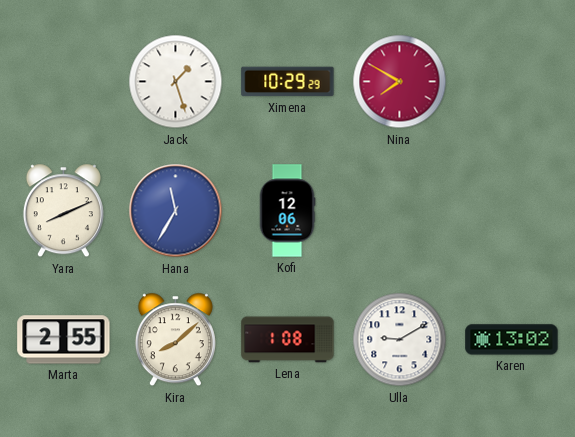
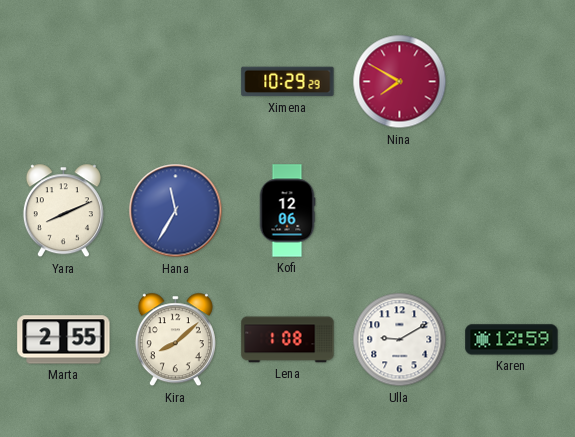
Jack: 1:27 -> none (176, 82)
Karen: 13:02 -> 12:59 (512, 340)
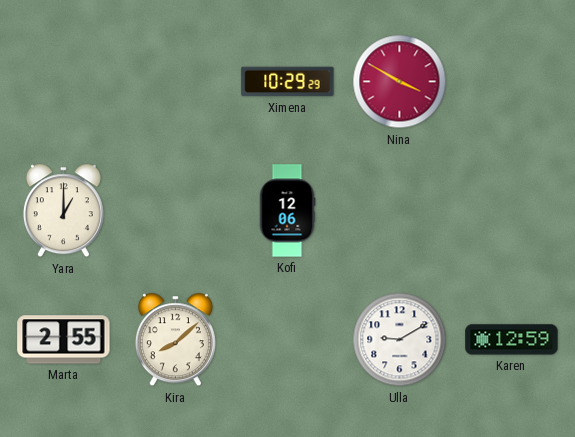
Nina: 7:50 -> 3:50 (400, 82)
Yara: 8:11 -> 1:00 (63, 211)
Hana: 11:35 -> none (176, 211)
Lena: 1:08 -> none (288, 340)
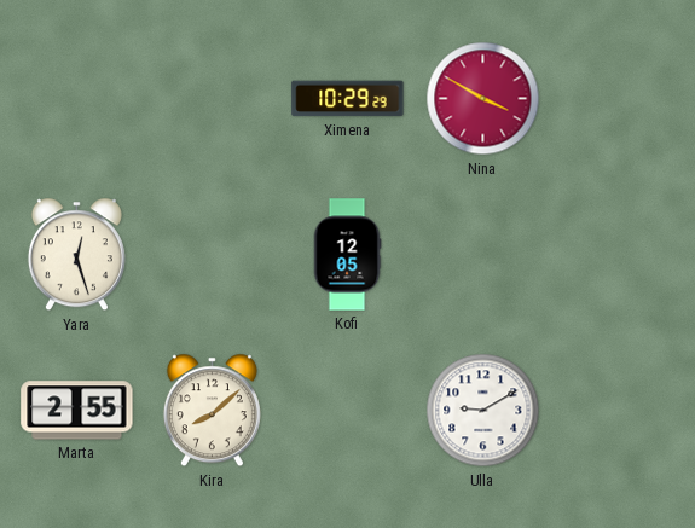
Yara: 1:00 -> 12:27 (76, 255)
Kofi: 12:06 -> 12:05 (347, 255)
Karen: 12:59 -> none (512, 340)
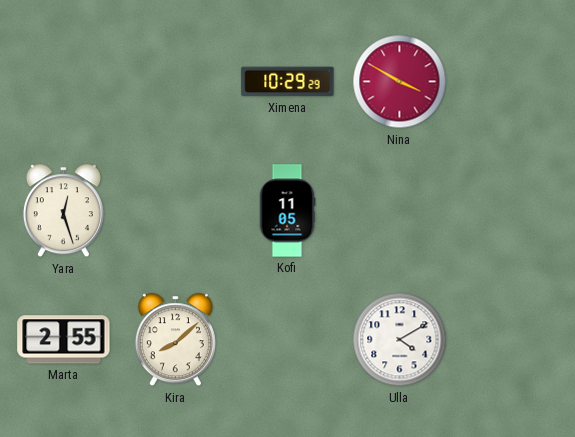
Kofi: 12:05 -> 11:05 (287, 211)
Ulla: 9:10 -> 4:10 (400, 340)
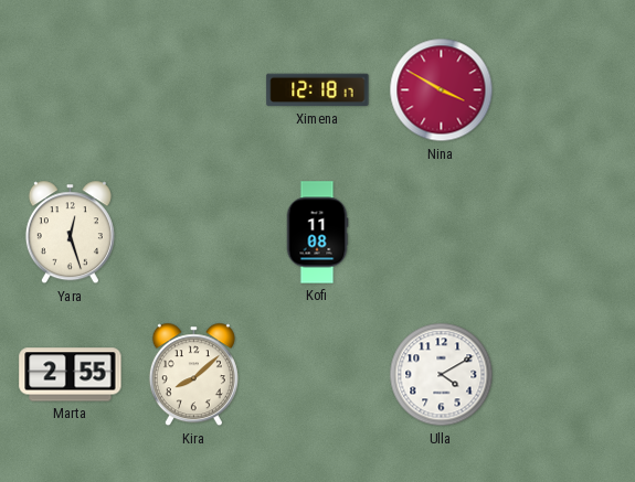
Ximena: 10:29 -> 12:18 (318, 90)
Kofi: 11:05 -> 11:08 (317, 233)
